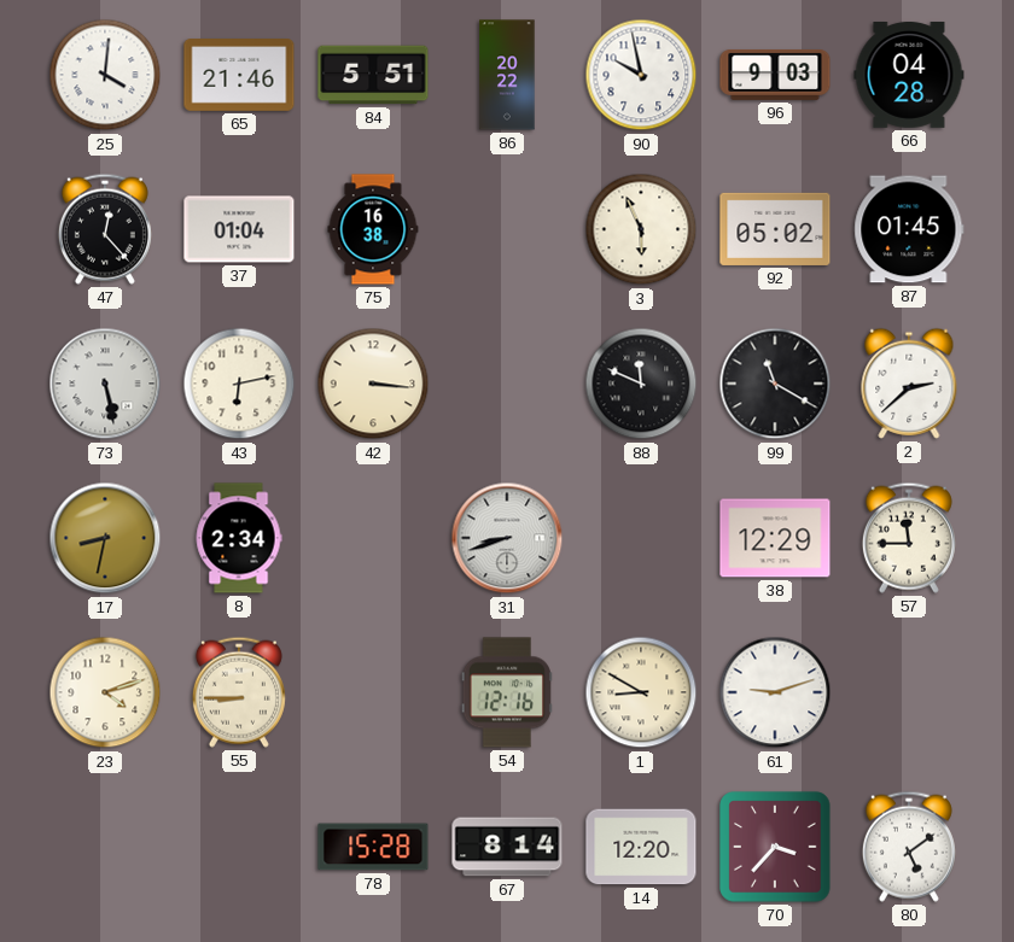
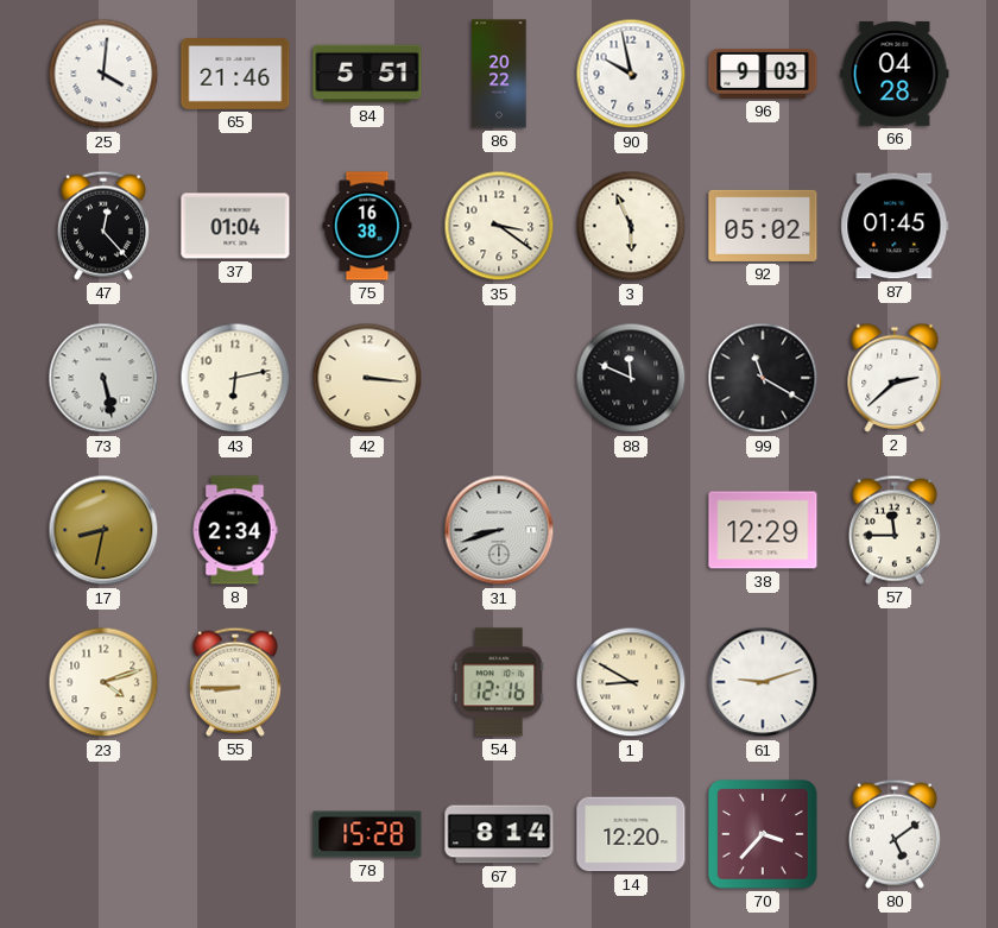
35: none -> 3:21 (499, 226)
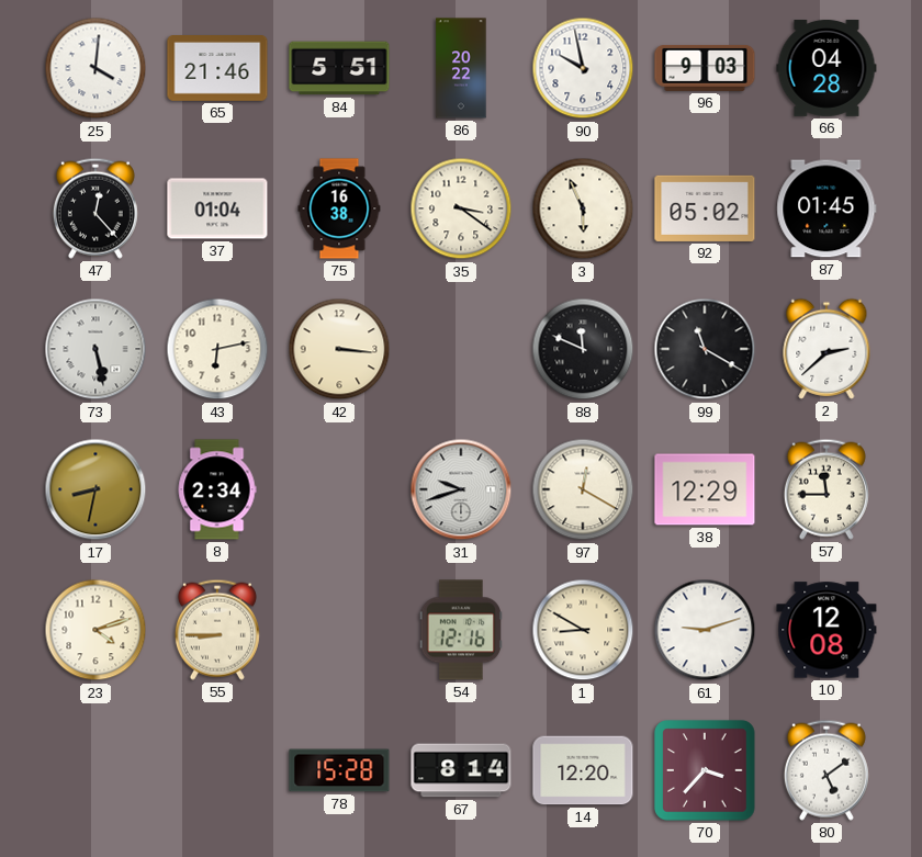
31: 8:42 -> 9:42 (461, 489)
97: none -> 12:20 (583, 489)
10: none -> 12:08 (827, 630)
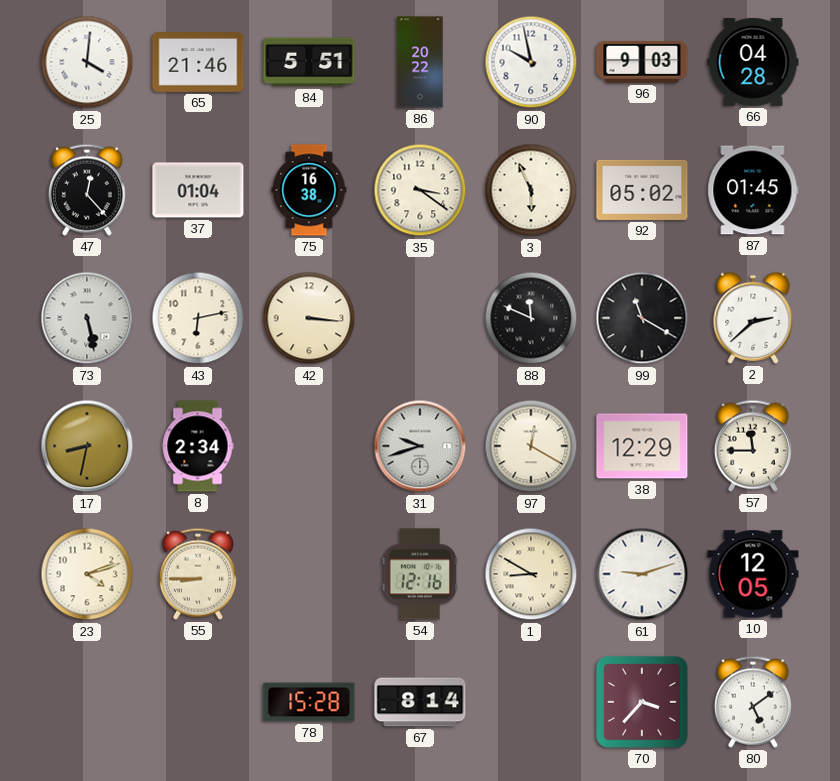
10: 12:08 -> 12:05 (753, 574)
14: 12:20 -> none (583, 770)
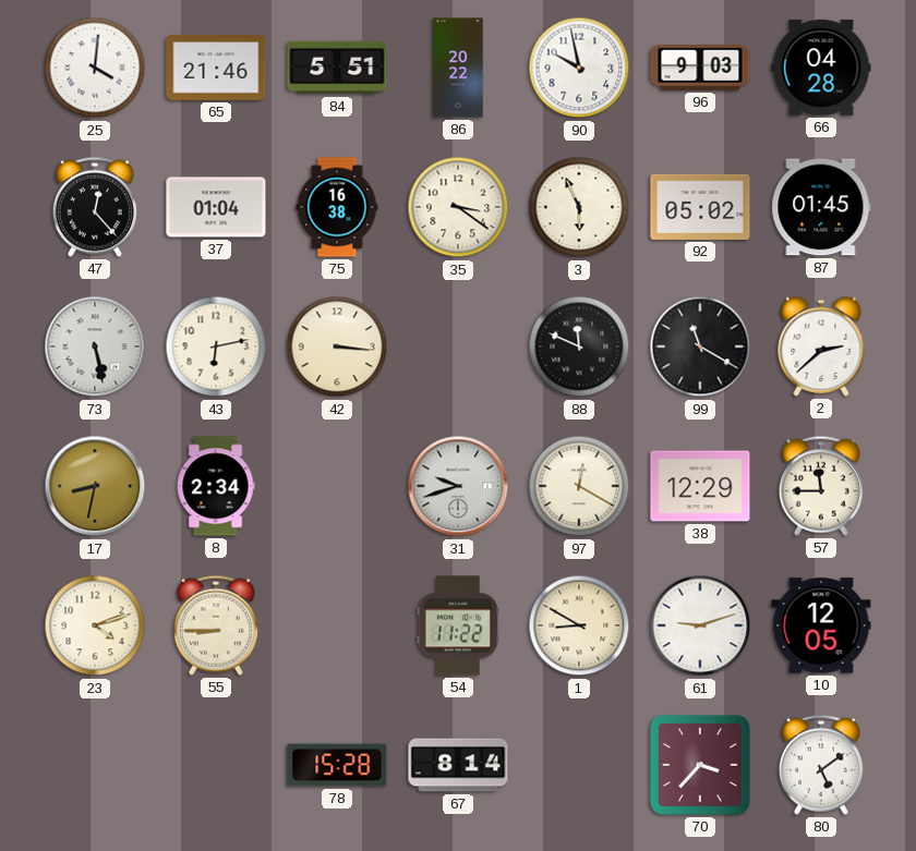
54: 12:16 -> 11:22 (457, 625)
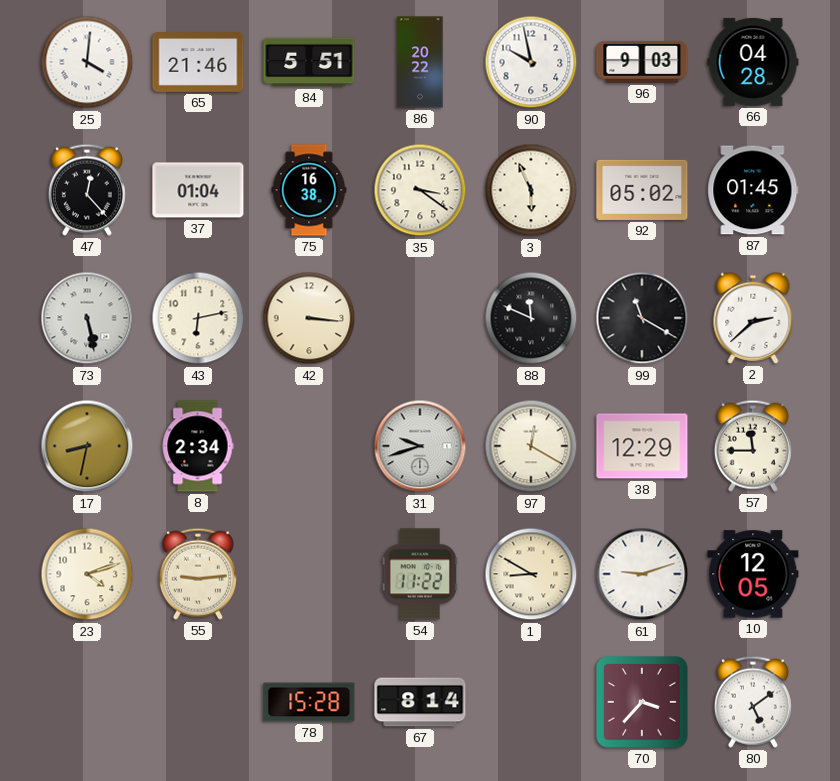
55: 8:45 -> 9:14 (198, 574)
